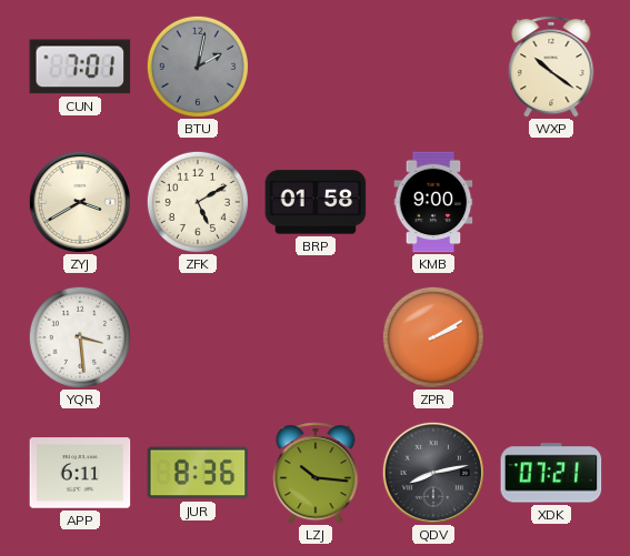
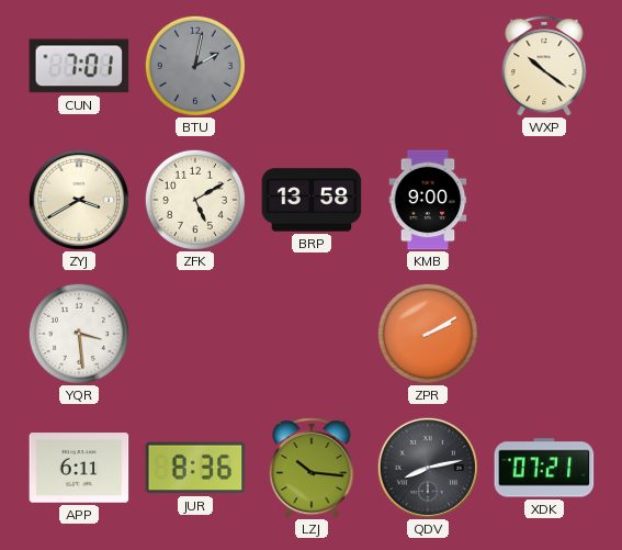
BRP: 01:58 -> 13:58 (312, 200)
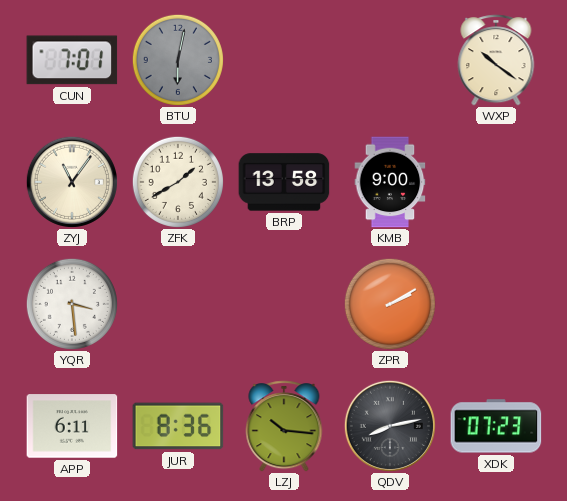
BTU: 2:02 -> 6:02 (178, 60)
ZYJ: 3:40 -> 11:06 (72, 182)
ZFK: 5:10 -> 1:40 (178, 182)
XDK: 07:21 -> 07:23 (496, 426)
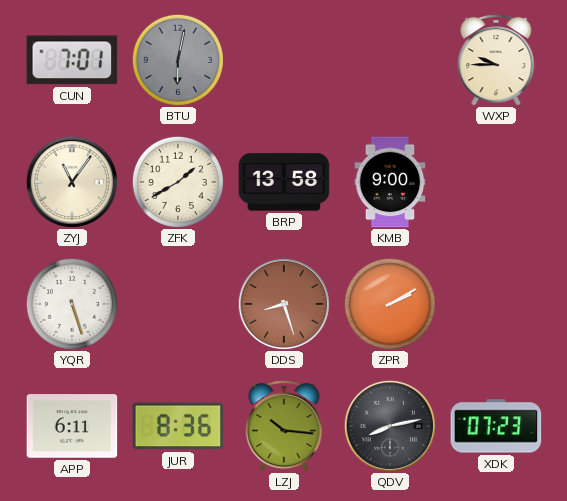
WXP: 10:21 -> 9:45 (496, 60)
YQR: 3:29 -> 5:27 (72, 304)
DDS: none -> 8:27 (284, 304)
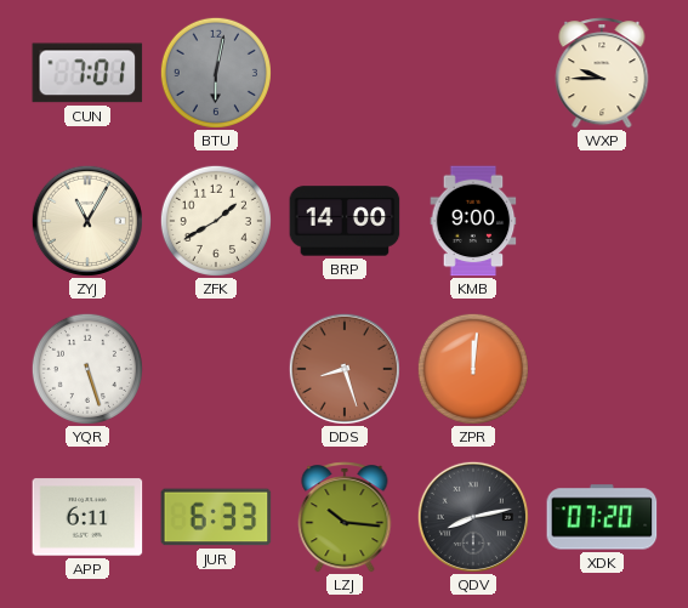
ZYJ: 11:06 -> 11:05 (87, 221)
BRP: 13:58 -> 14:00 (345, 221)
ZPR: 2:10 -> 12:01 (473, 369)
JUR: 8:36 -> 6:33 (216, 517)
XDK: 07:23 -> 07:20 (602, 517)
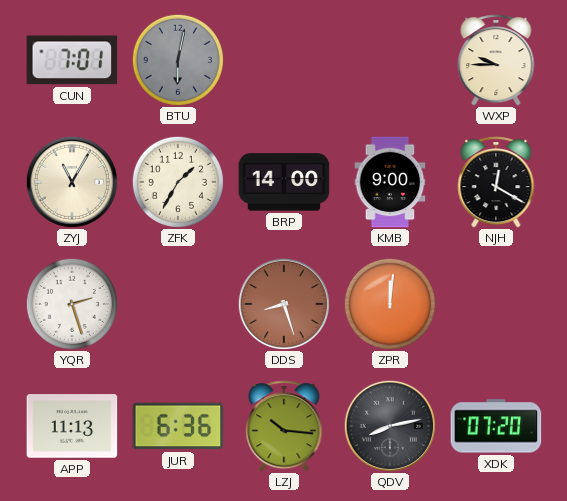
ZFK: 1:40 -> 1:35 (178, 182)
NJH: none -> 12:20 (496, 182)
YQR: 5:27 -> 2:27 (72, 304)
APP: 6:11 -> 11:13 (72, 426)
JUR: 6:33 -> 6:36 (178, 426)
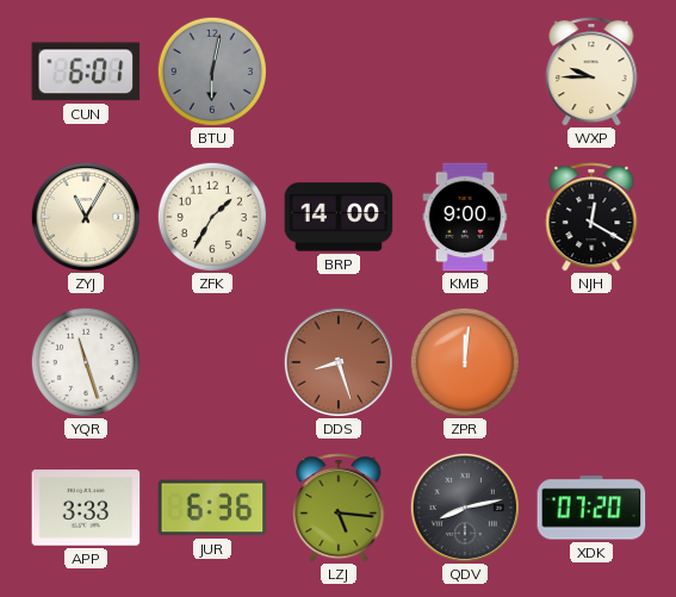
CUN: 7:01 -> 6:01 (86, 71)
YQR: 2:27 -> 11:27 (86, 362)
APP: 11:13 -> 3:33 (86, 508)
LZJ: 10:16 -> 5:16 (339, 508)
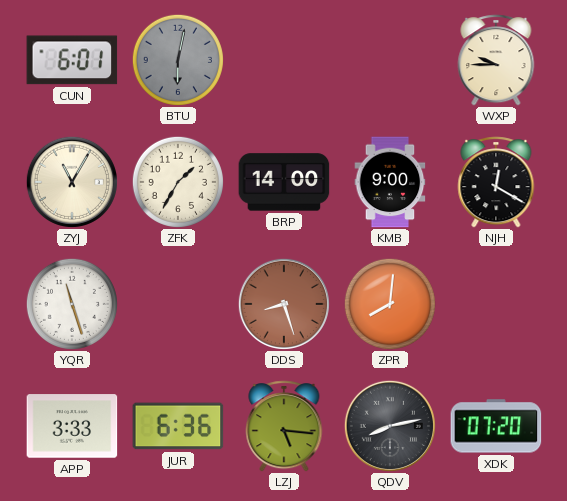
ZPR: 12:01 -> 8:01 (390, 304)
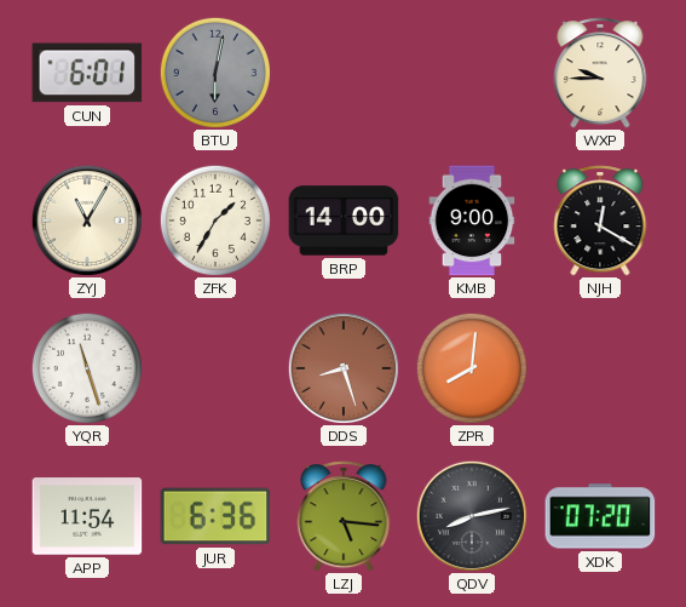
APP: 3:33 -> 11:54 (87, 516)
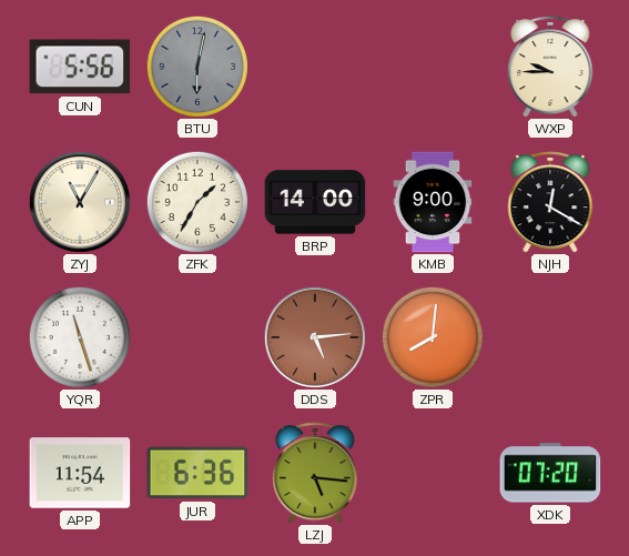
CUN: 6:01 -> 5:56 (80, 67)
DDS: 8:27 -> 5:14 (315, 337)
QDV: 8:13 -> none (472, 516)
